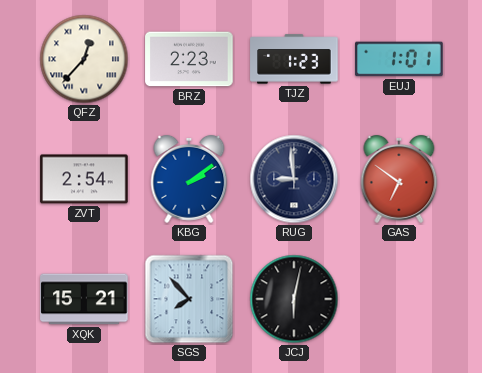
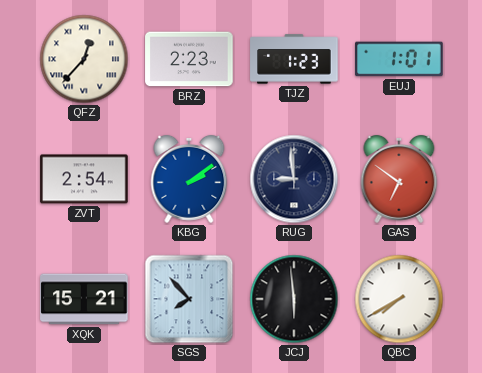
JCJ: 6:02 -> 5:59 (294, 299)
QBC: none -> 7:40 (399, 299)
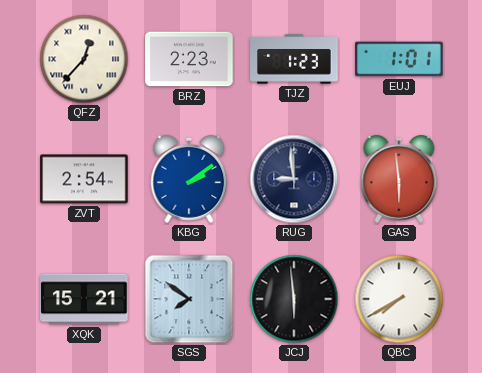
GAS: 6:51 -> 5:59 (399, 179)
SGS: 7:53 -> 7:51 (189, 299)
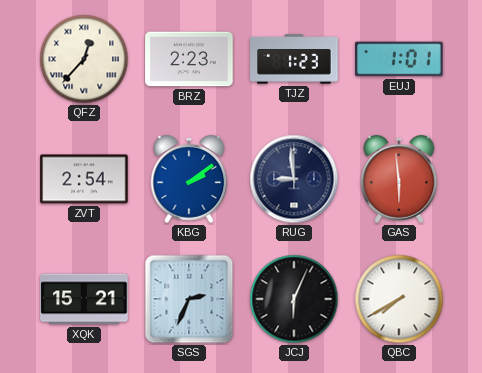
SGS: 7:51 -> 2:34 (189, 299)
JCJ: 5:59 -> 6:04 (294, 299)
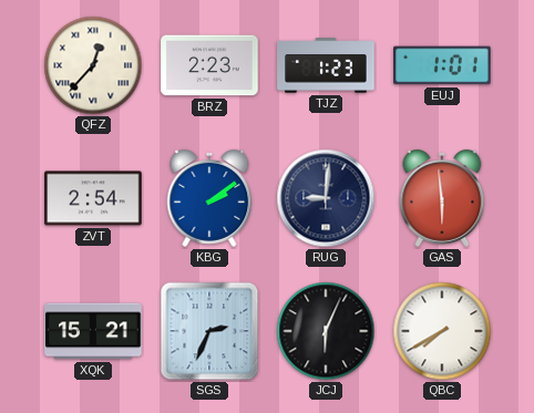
RUG: 8:59 -> 9:01 (326, 198)
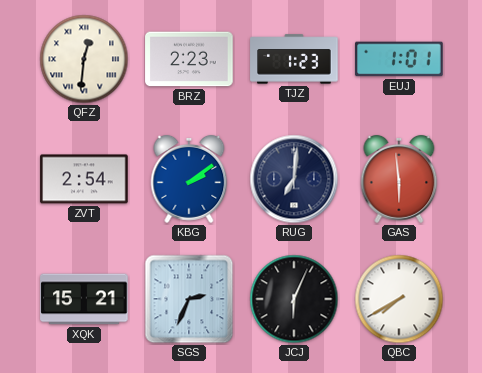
QFZ: 12:37 -> 12:31 (84, 59)
RUG: 9:01 -> 7:01 (294, 179)
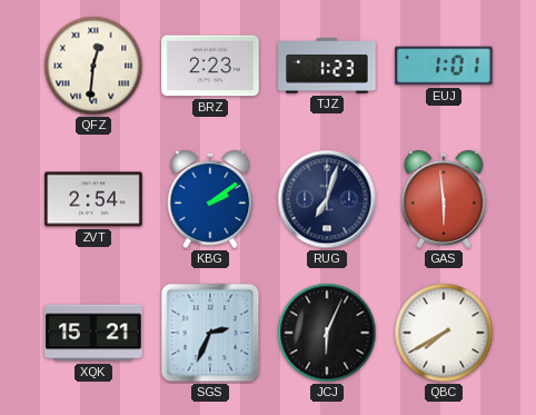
RUG: 7:01 -> 7:03 (327, 199)
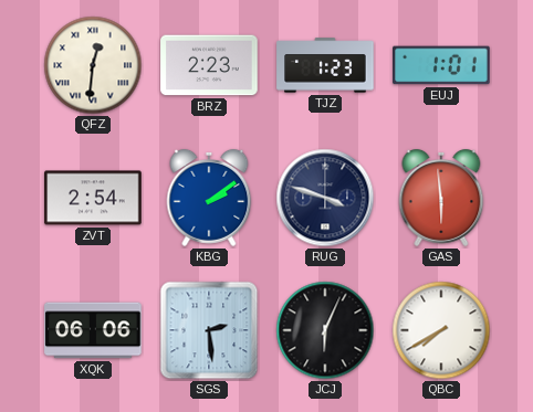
RUG: 7:03 -> 3:48 (325, 198)
XQK: 15:21 -> 06:06 (93, 330)
SGS: 2:34 -> 2:29 (209, 330)
